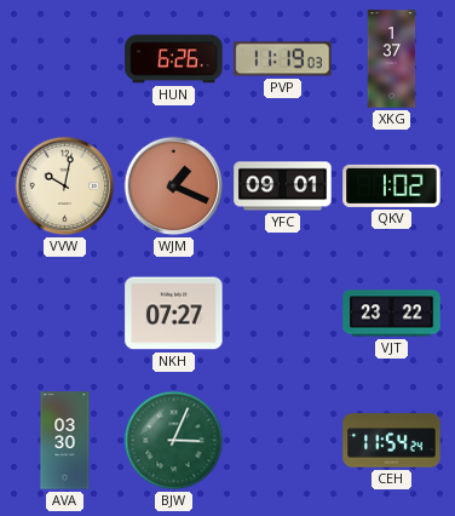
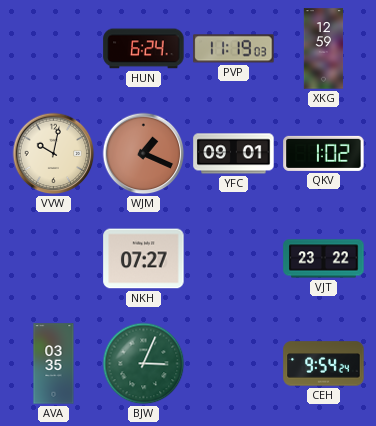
HUN: 6:26 -> 6:24 (144, 49)
XKG: 1:37 -> 12:59 (324, 49)
AVA: 03:30 -> 03:35 (54, 364)
CEH: 11:54 -> 9:54 (324, 364)
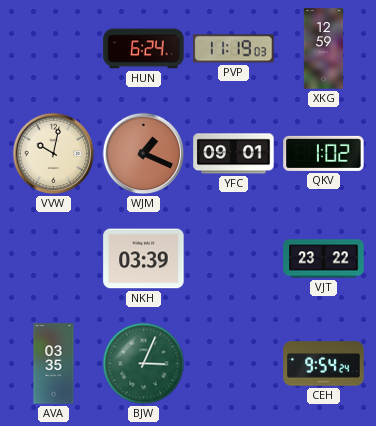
NKH: 07:27 -> 03:39 (144, 259)
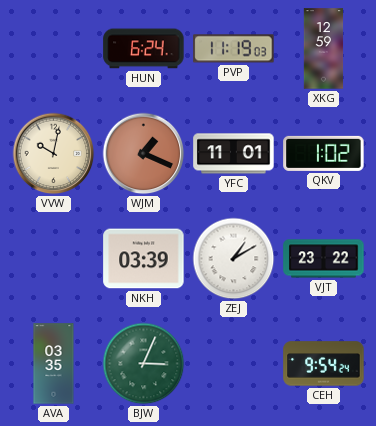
YFC: 09:01 -> 11:01 (234, 154)
ZEJ: none -> 1:10 (234, 259)
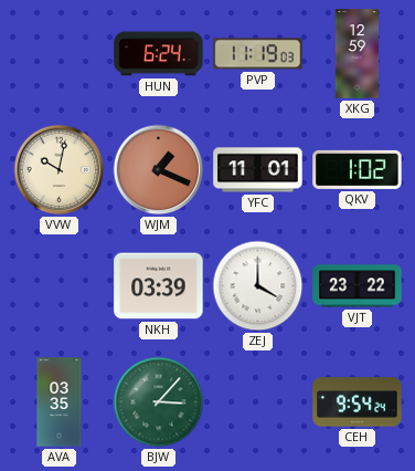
ZEJ: 1:10 -> 4:00 (258, 286)
BJW: 3:04 -> 3:07 (159, 402)
